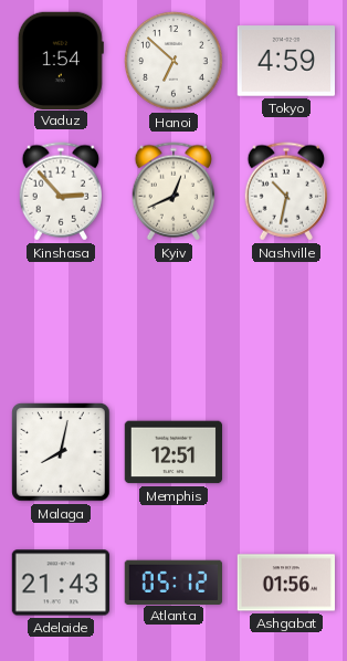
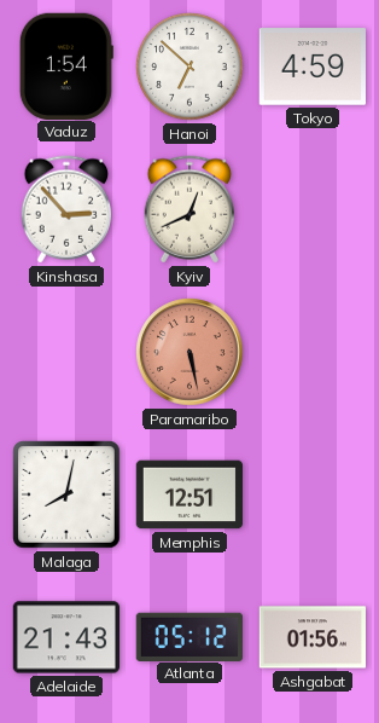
Nashville: 10:32 -> none (286, 191)
Paramaribo: none -> 5:28 (189, 352)
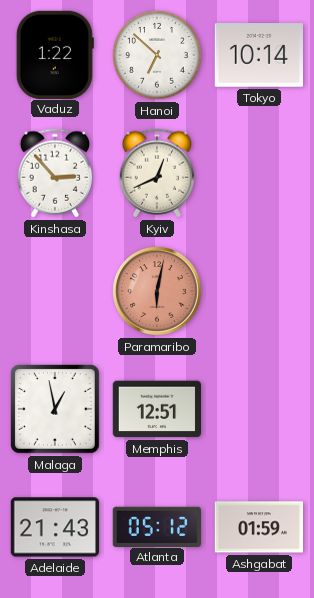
Vaduz: 1:54 -> 1:22 (55, 54)
Tokyo: 4:59 -> 10:14 (258, 55)
Paramaribo: 5:28 -> 6:02 (157, 291)
Malaga: 8:02 -> 12:58 (55, 409)
Ashgabat: 01:56 -> 01:59 (259, 527)
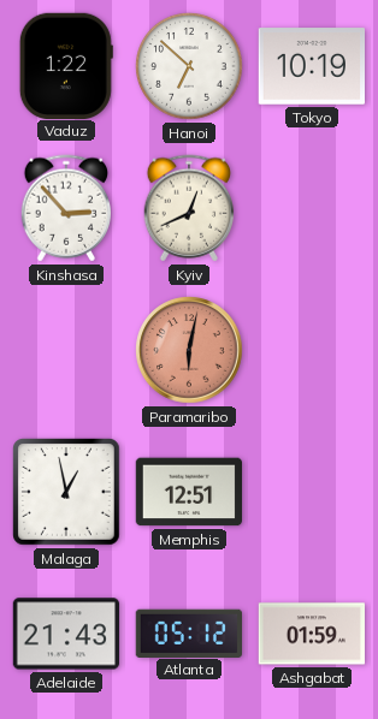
Tokyo: 10:14 -> 10:19 (311, 66)
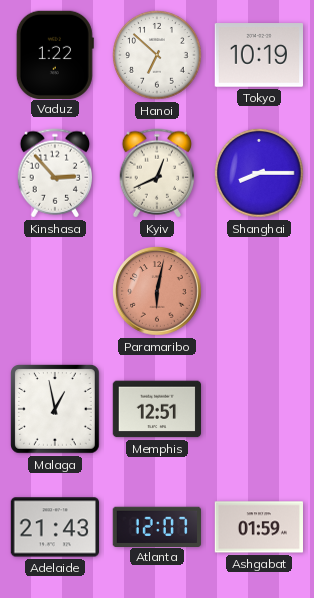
Shanghai: none -> 8:15 (259, 173)
Atlanta: 05:12 -> 12:07 (156, 526)
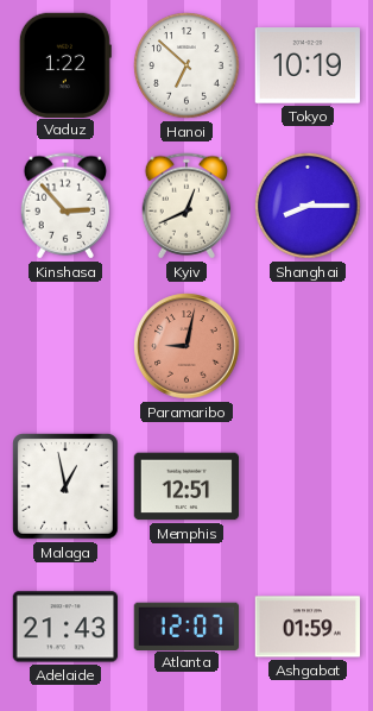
Paramaribo: 6:02 -> 9:02 (186, 346)
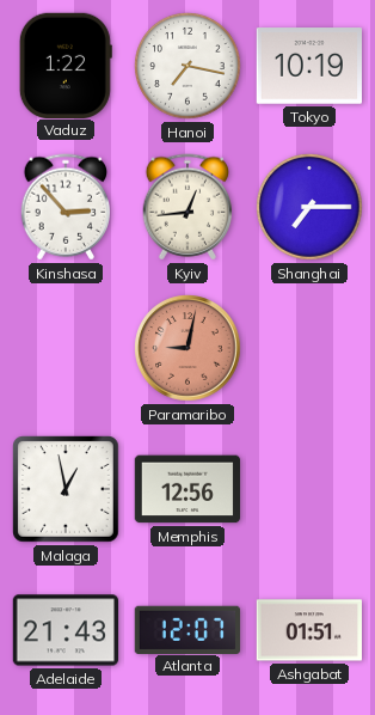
Hanoi: 6:52 -> 7:17 (187, 66)
Kyiv: 12:41 -> 12:44 (187, 207)
Shanghai: 8:15 -> 7:15 (309, 207)
Memphis: 12:51 -> 12:56 (186, 489)
Ashgabat: 01:59 -> 01:51 (309, 630)
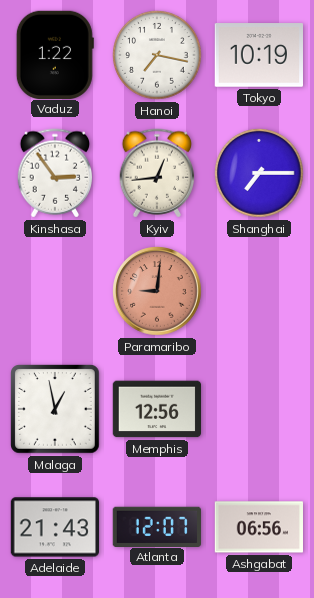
Kinshasa: 2:53 -> 2:54 (55, 173)
Paramaribo: 9:02 -> 9:01 (157, 291)
Ashgabat: 01:51 -> 06:56 (259, 527)
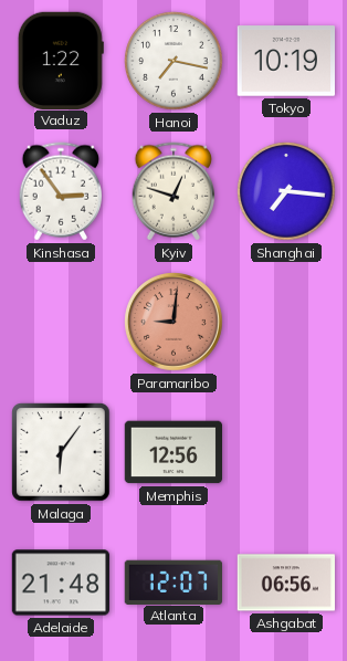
Kyiv: 12:44 -> 12:48 (173, 191)
Shanghai: 7:15 -> 7:16 (286, 191)
Malaga: 12:58 -> 6:06 (61, 452)
Adelaide: 21:43 -> 21:48 (61, 583)
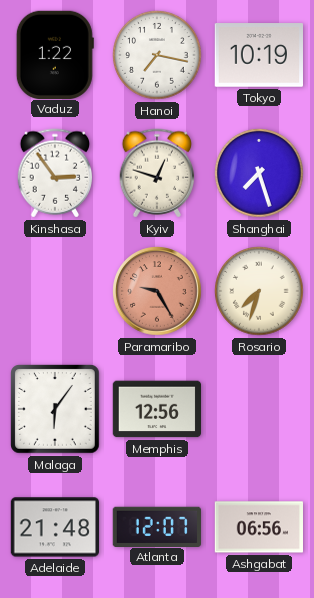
Shanghai: 7:16 -> 7:27 (259, 173)
Paramaribo: 9:01 -> 9:25 (157, 291)
Rosario: none -> 7:33 (259, 291)
